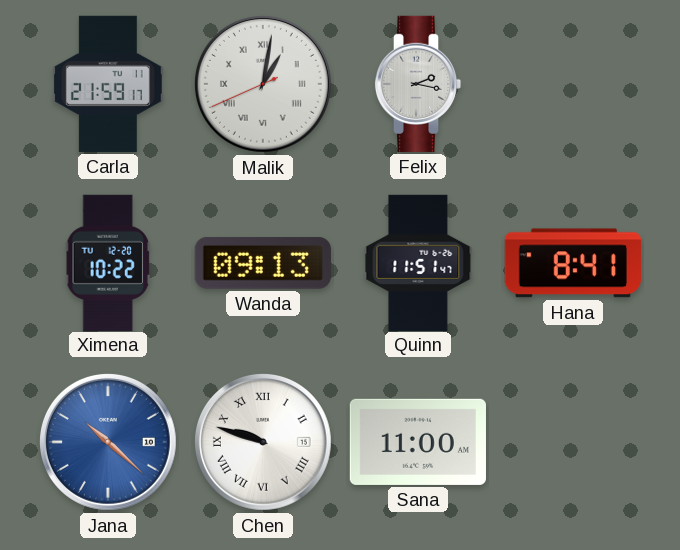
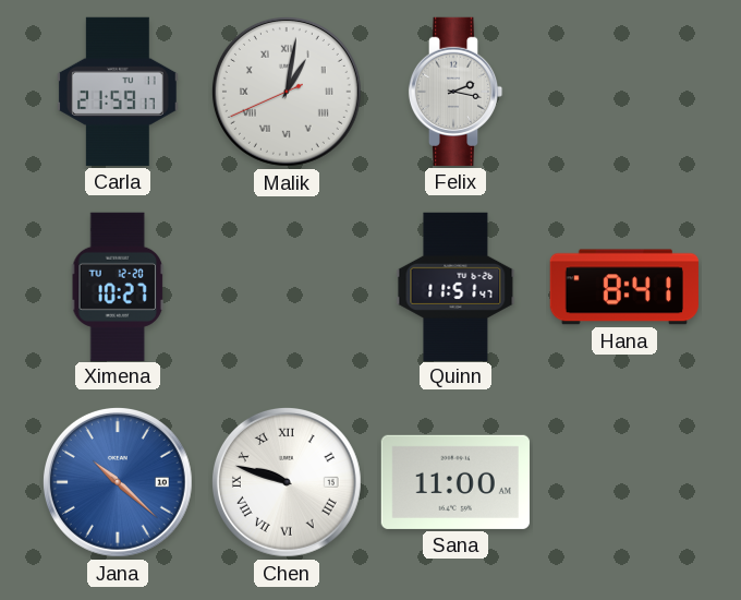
Ximena: 10:22 -> 10:27 (118, 286)
Wanda: 09:13 -> none (263, 263)
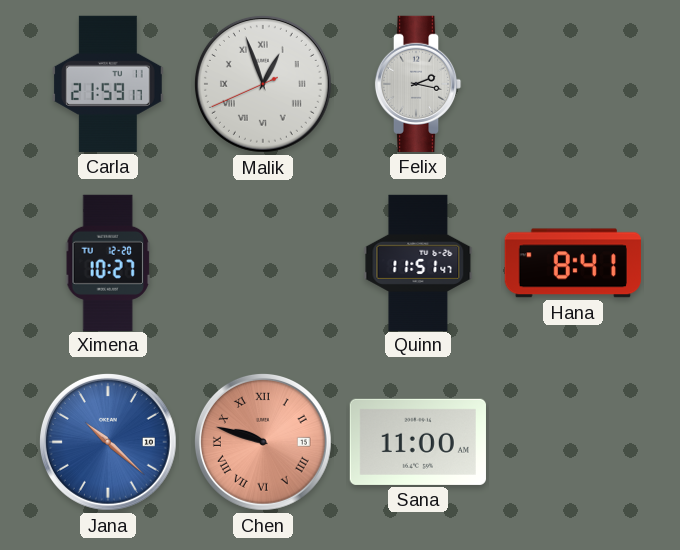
Malik: 1:01 -> 12:56 (263, 84)
Chen dial: white -> salmon (263, 442)
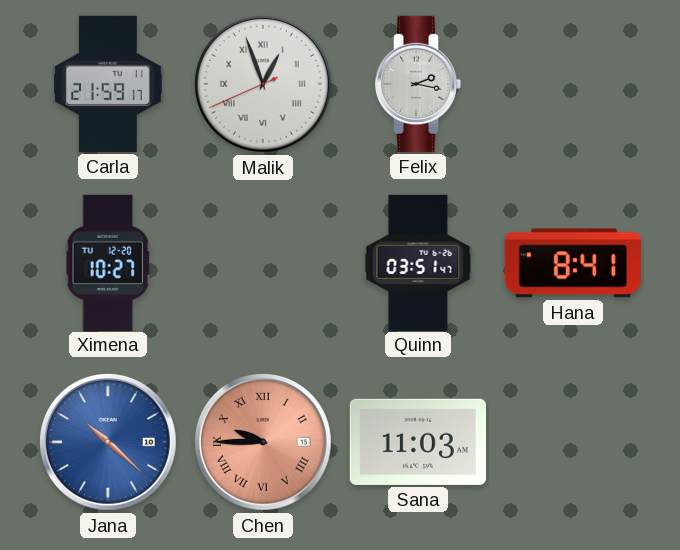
Quinn: 11:51 -> 03:51 (418, 262)
Chen: 9:48 -> 9:45 (263, 442)
Sana: 11:00 -> 11:03 (418, 442)
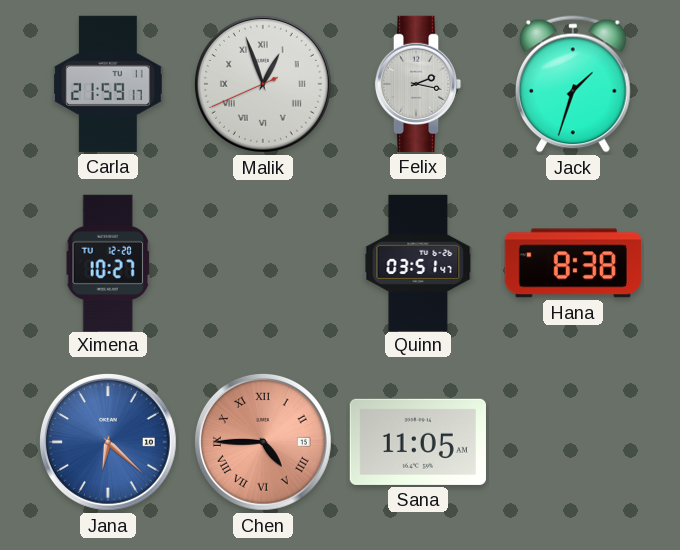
Jack: none -> 1:33 (574, 84)
Hana: 8:41 -> 8:38 (573, 263)
Jana: 10:22 -> 6:22 (108, 442)
Chen: 9:45 -> 4:45 (263, 442)
Sana: 11:03 -> 11:05 (418, 442)
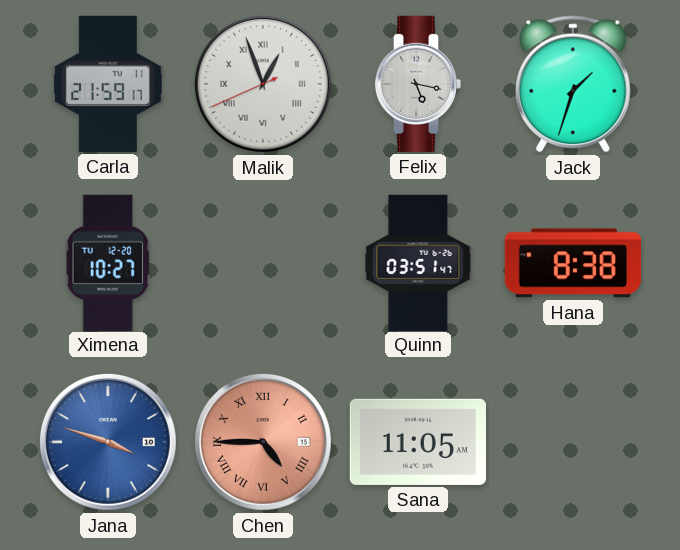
Felix: 2:17 -> 5:17 (418, 84)
Jana: 6:22 -> 3:48 (108, 442)
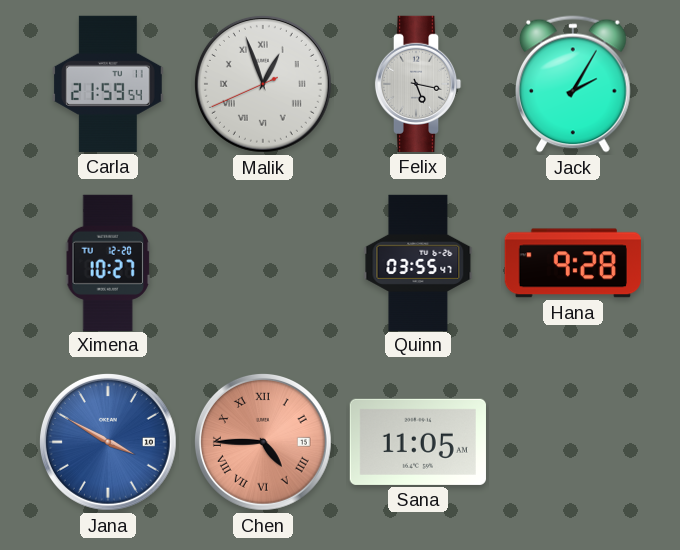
Carla: 21:59:17 -> 21:59:54 (109, 84)
Jack: 1:33 -> 2:05 (574, 84)
Quinn: 03:51 -> 03:55 (418, 262)
Hana: 8:38 -> 9:28 (573, 263)
Jana: 3:48 -> 3:50 (108, 442)
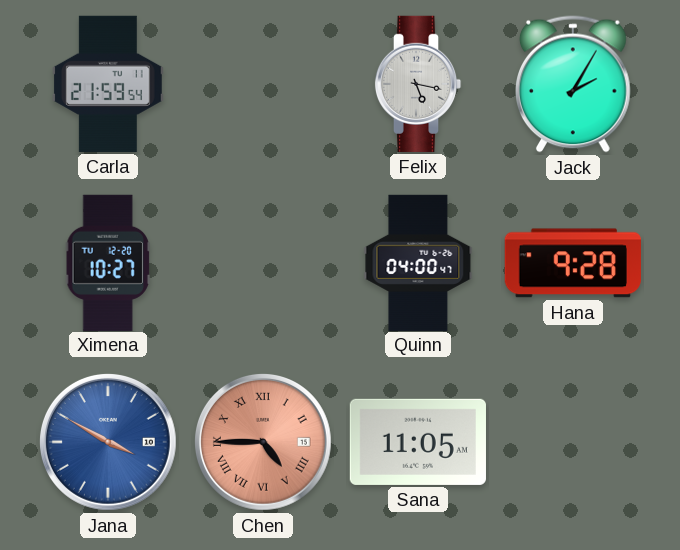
Malik: 12:56 -> none (263, 84)
Quinn: 03:55 -> 04:00 (418, 262)
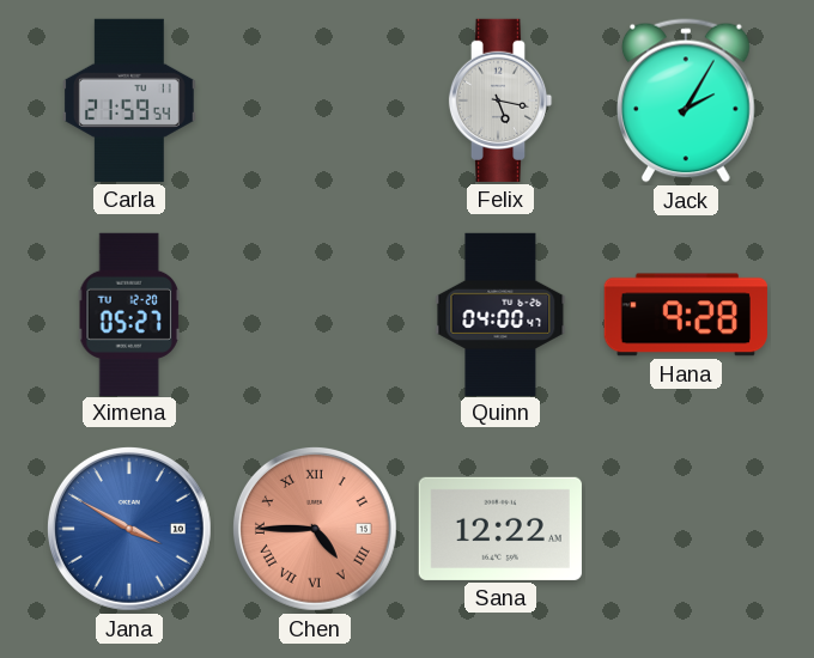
Ximena: 10:27 -> 05:27 (129, 313)
Sana: 11:05 -> 12:22 (500, 529)
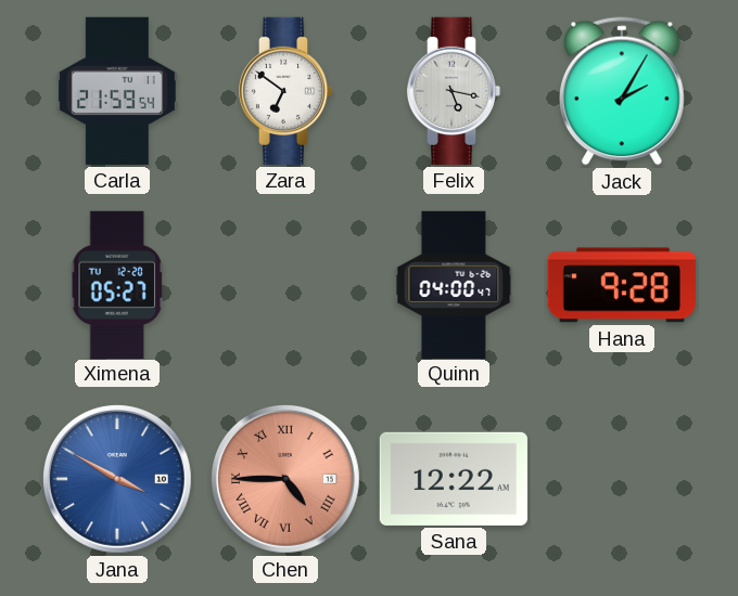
Zara: none -> 6:51 (285, 91)
